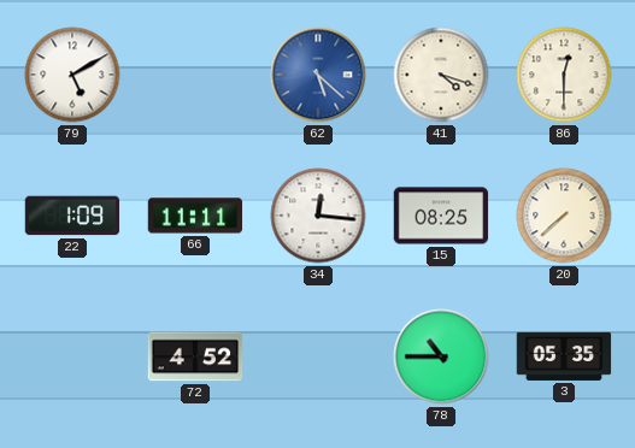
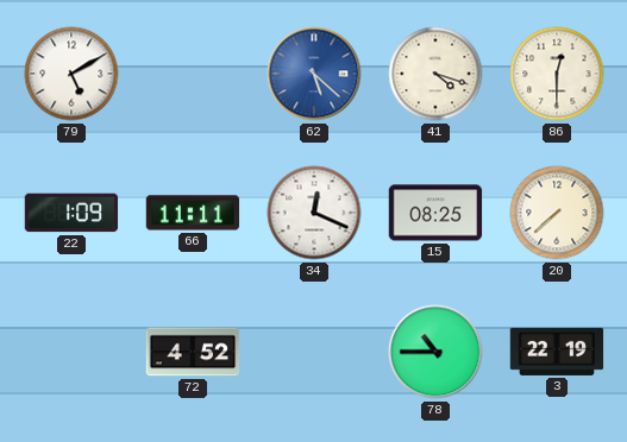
34: 12:16 -> 12:19 (314, 213)
3: 05:35 -> 22:19 (557, 352)
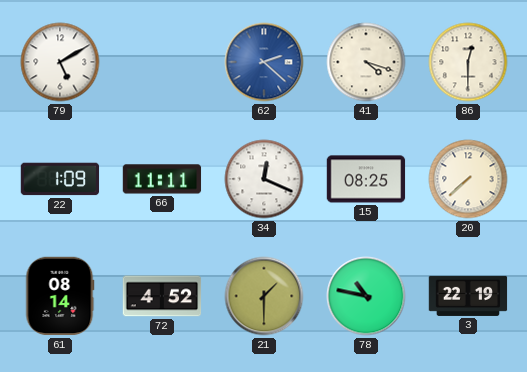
62: 5:22 -> 2:22 (264, 62)
61: none -> 08:14 (60, 296)
21: none -> 1:30 (264, 296)
78: 10:45 -> 10:47 (366, 296)
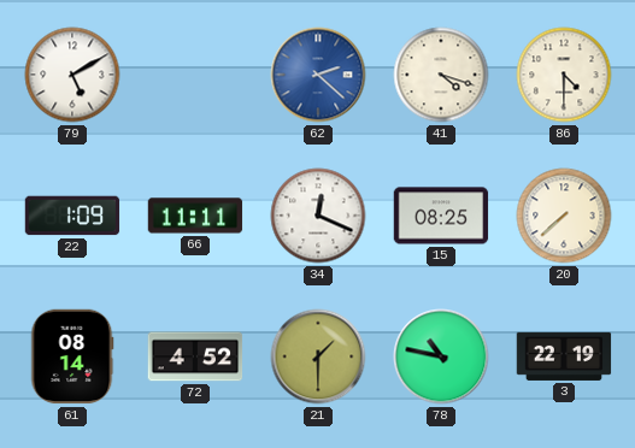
86: 12:30 -> 4:30 (564, 75)
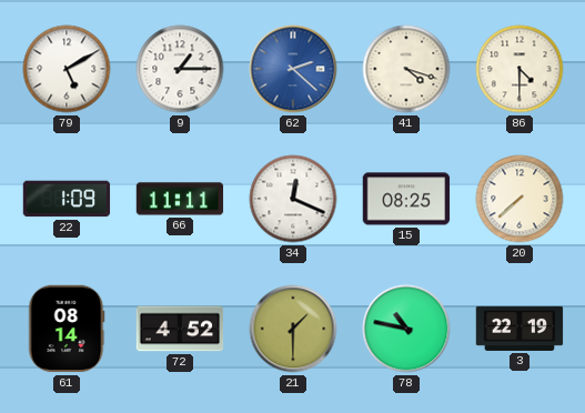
9: none -> 1:15 (180, 69)
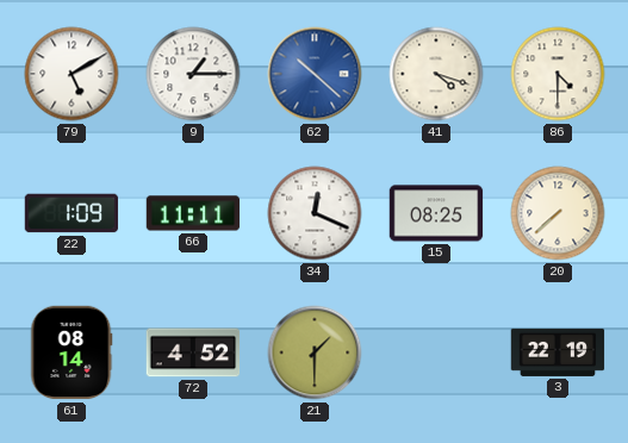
62: 2:22 -> 10:22 (315, 74)
78: 10:47 -> none (406, 329)
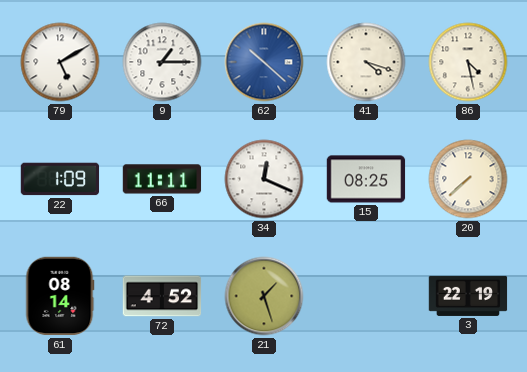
86: 4:30 -> 4:28 (468, 62)
21: 1:30 -> 1:27 (264, 296)
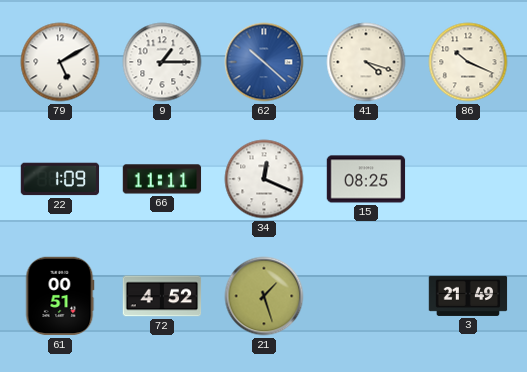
86: 4:28 -> 10:19 (468, 62)
20: 7:38 -> none (468, 179)
61: 08:14 -> 00:51 (60, 296)
3: 22:19 -> 21:49 (468, 296)
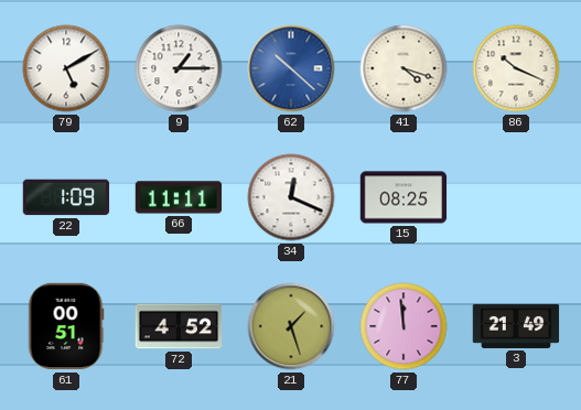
77: none -> 11:59 (404, 326)
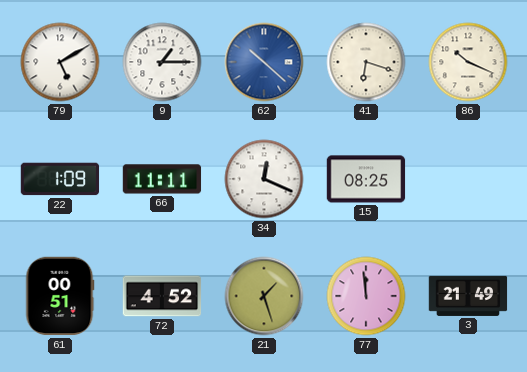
41: 4:18 -> 6:18 (366, 62)
